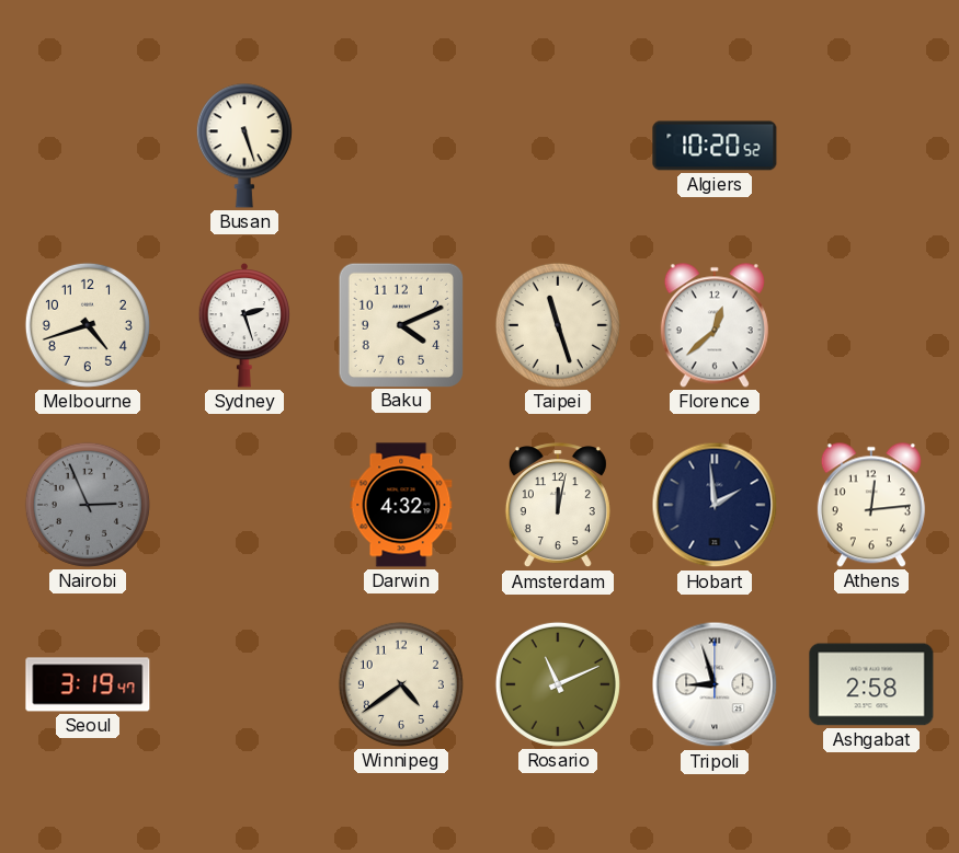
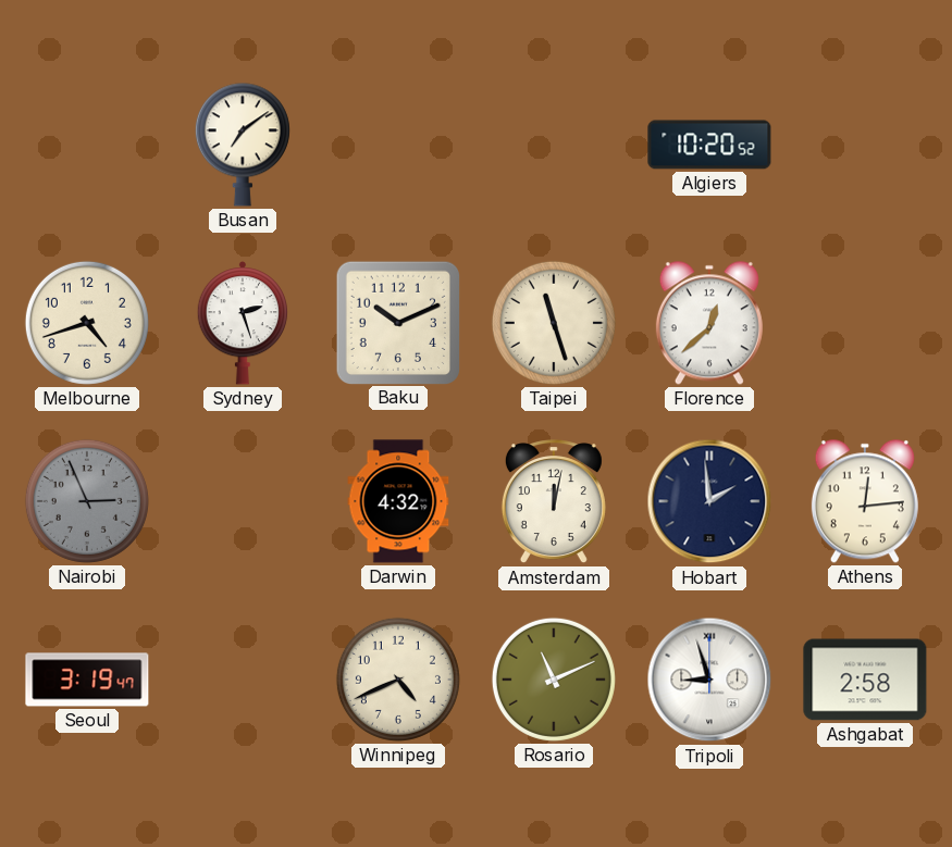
Busan: 5:27 -> 7:09 (243, 145)
Baku: 4:11 -> 10:11 (397, 322)
Winnipeg: 4:39 -> 4:41 (398, 680)
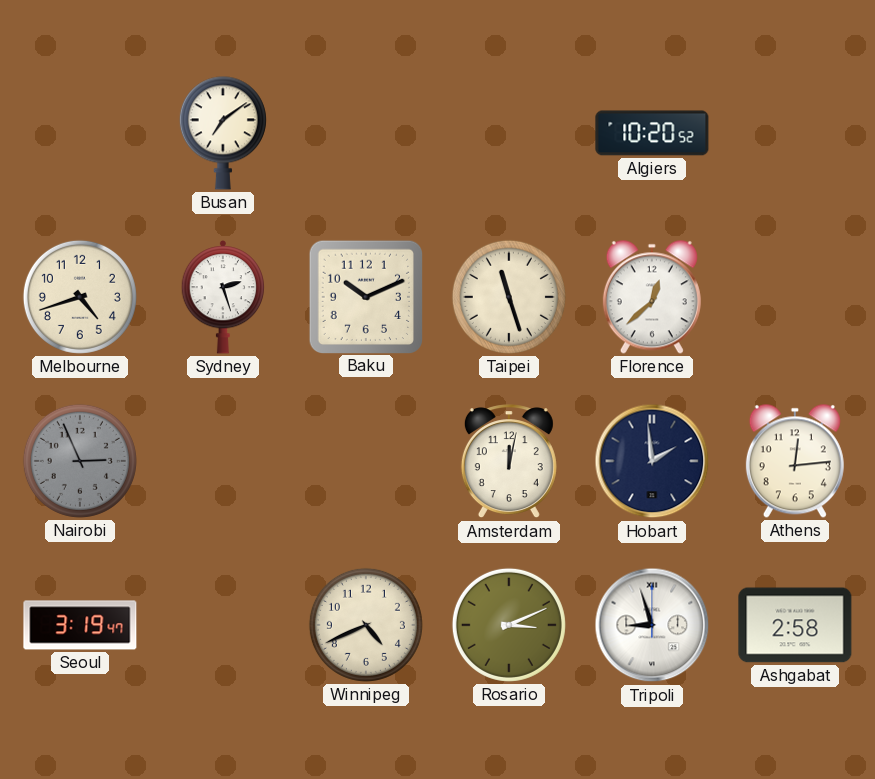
Darwin: 4:32 -> none (398, 501)
Rosario: 11:11 -> 3:11 (509, 625)
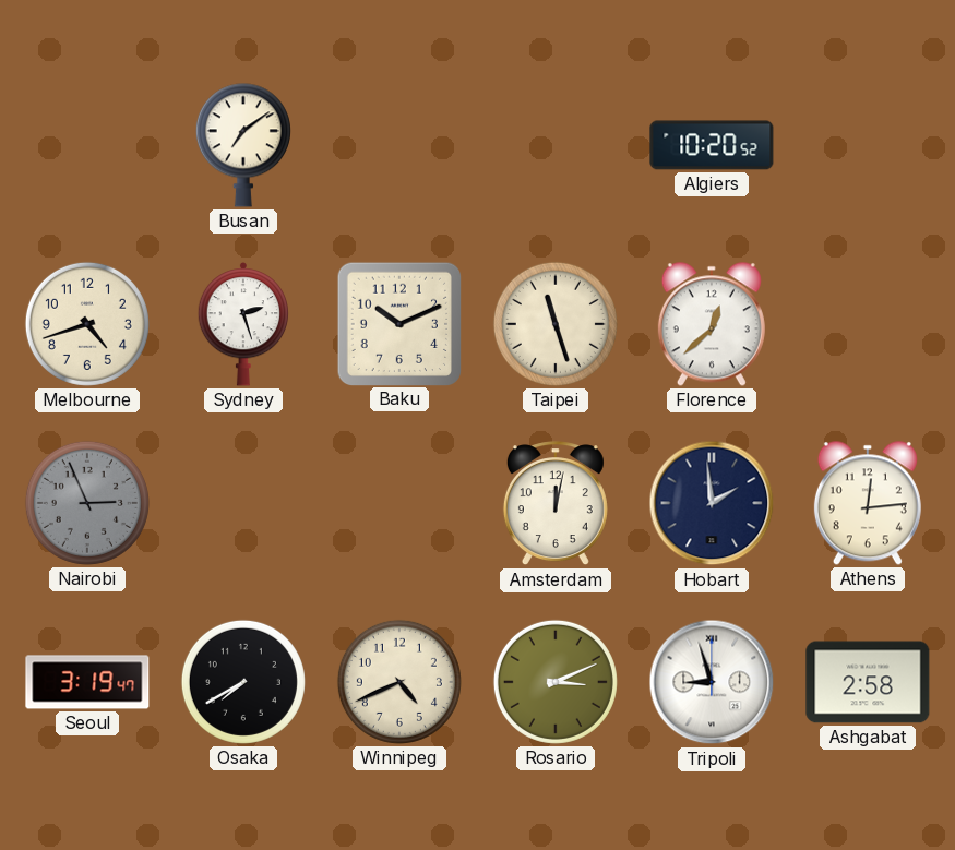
Osaka: none -> 7:40 (243, 682)
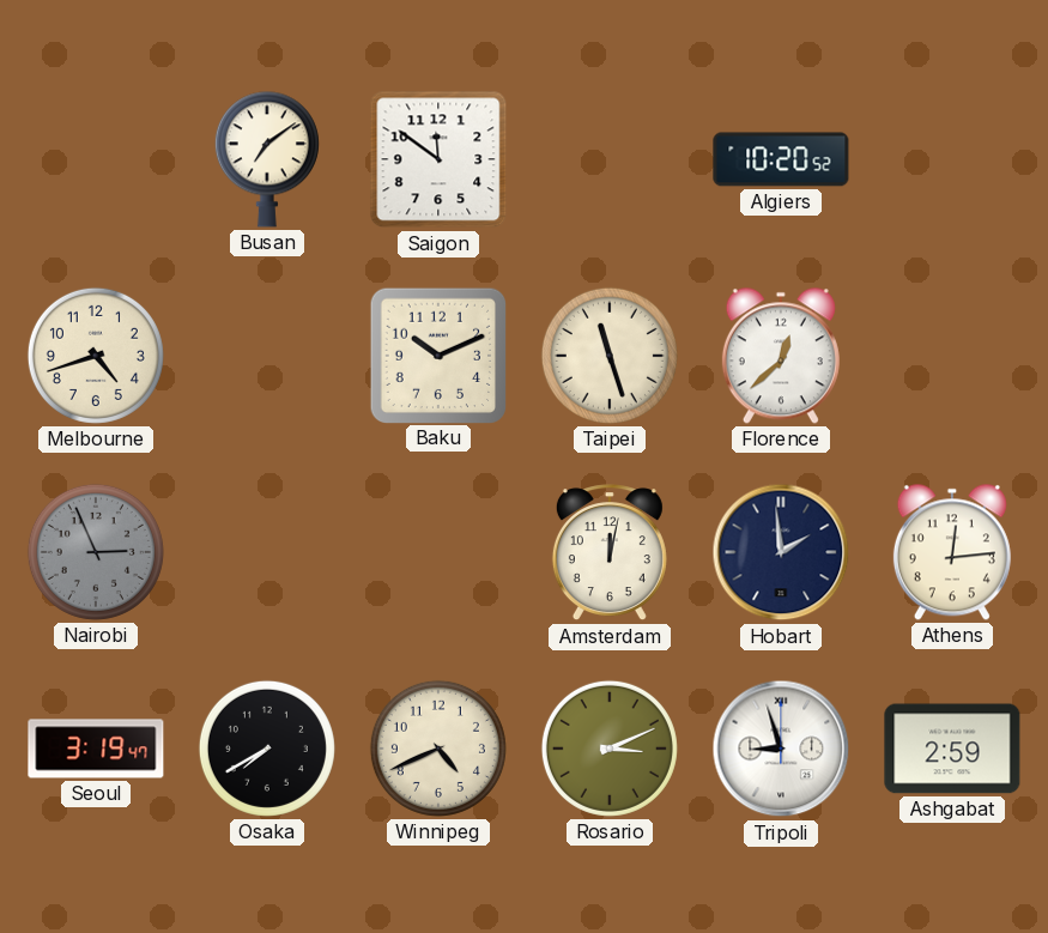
Saigon: none -> 11:51 (438, 159)
Sydney: 2:27 -> none (243, 324)
Ashgabat: 2:58 -> 2:59 (952, 749)
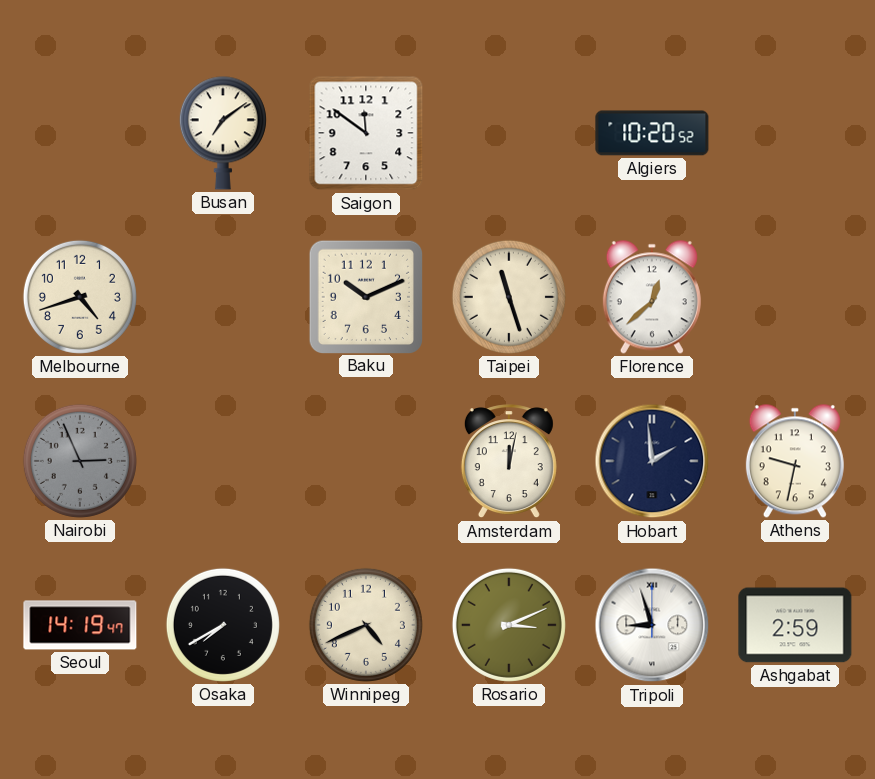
Athens: 12:14 -> 9:32 (795, 461)
Seoul: 3:19 -> 14:19 (80, 625)
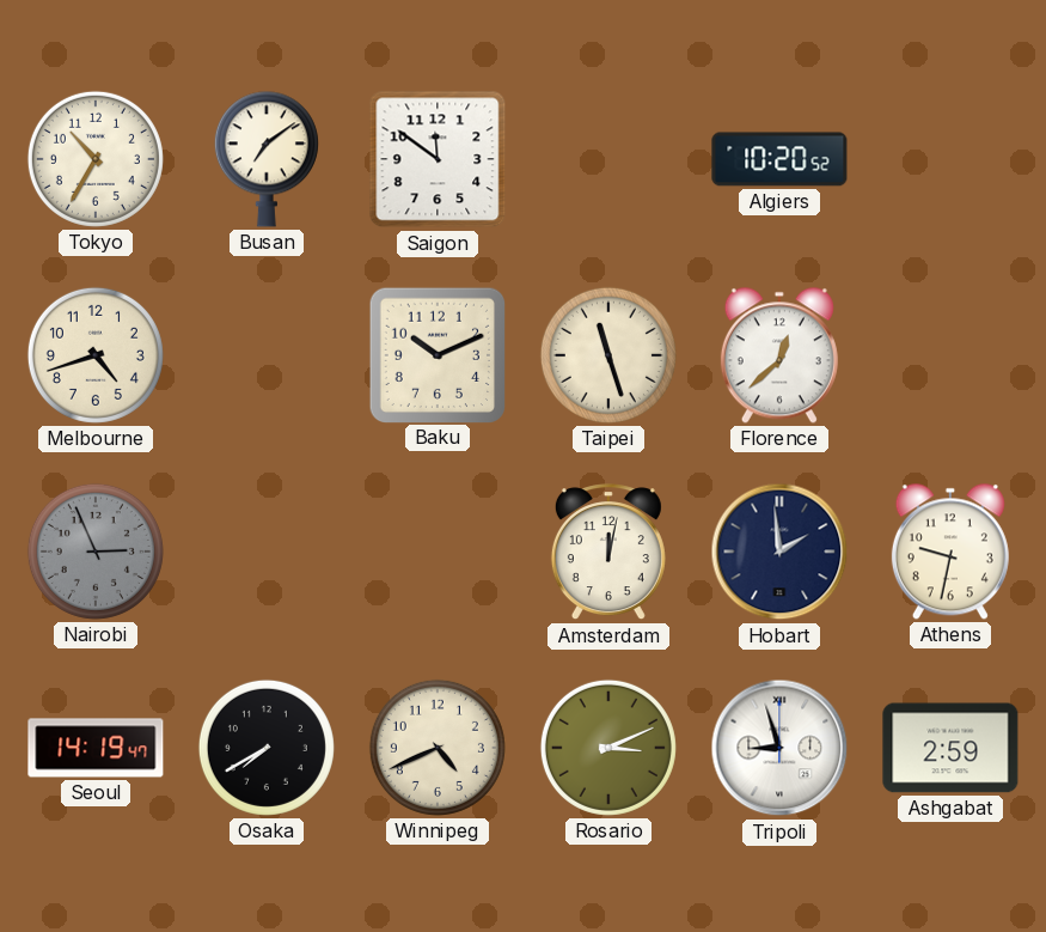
Tokyo: none -> 10:35 (96, 159)
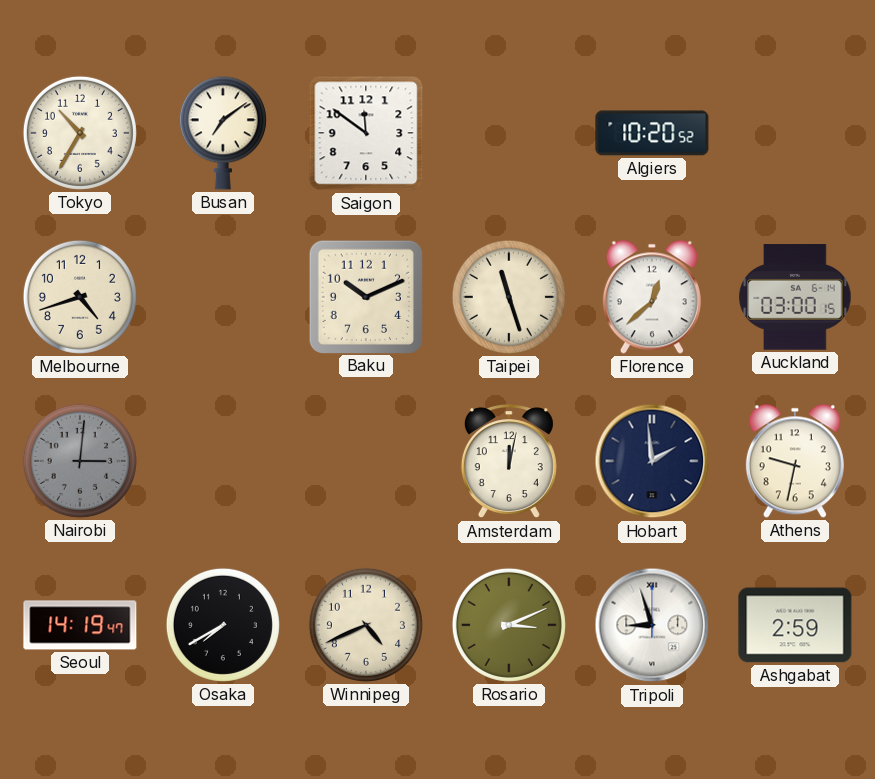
Auckland: none -> 03:00 (795, 297)
Nairobi: 2:56 -> 3:01 (80, 461)
